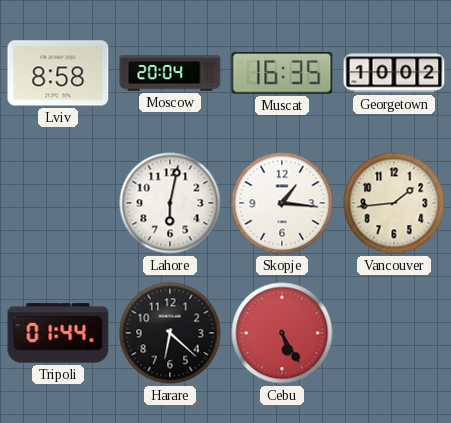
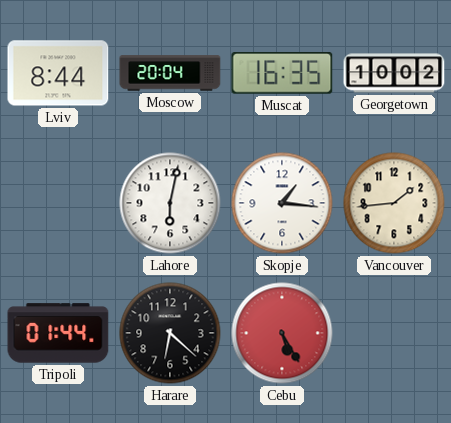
Lviv: 8:58 -> 8:44 (58, 73)
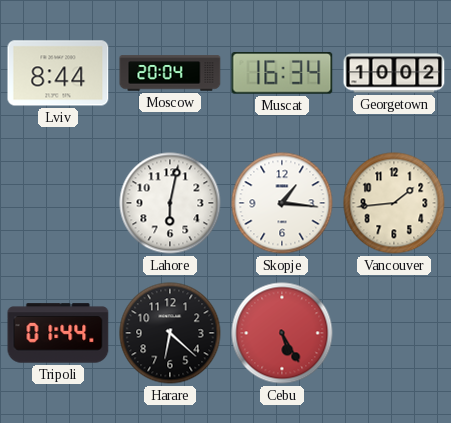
Muscat: 16:35 -> 16:34 (282, 73)
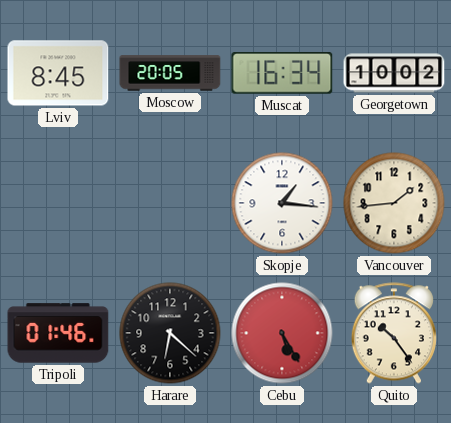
Lviv: 8:44 -> 8:45 (58, 73)
Moscow: 20:04 -> 20:05 (170, 73)
Lahore: 6:02 -> none (170, 203)
Tripoli: 01:44 -> 01:46 (58, 333)
Quito: none -> 10:24 (394, 333)
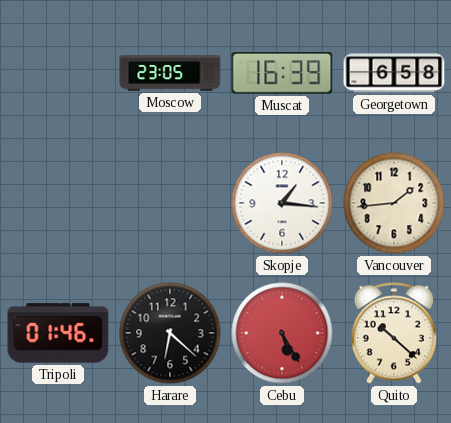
Lviv: 8:45 -> none (58, 73)
Moscow: 20:05 -> 23:05 (170, 73)
Muscat: 16:34 -> 16:39 (282, 73)
Georgetown: 10:02 -> 6:58 (394, 73)
Quito: 10:24 -> 10:22 (394, 333)
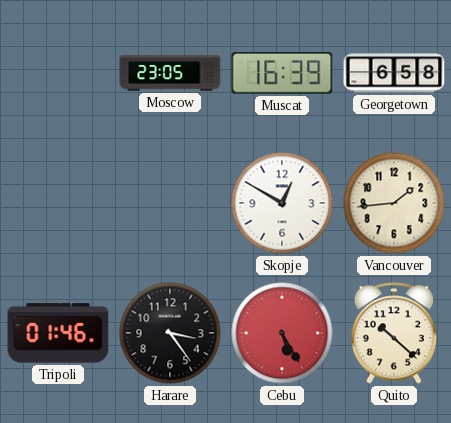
Skopje: 1:16 -> 12:50 (282, 203)
Harare: 6:22 -> 3:24 (170, 333)
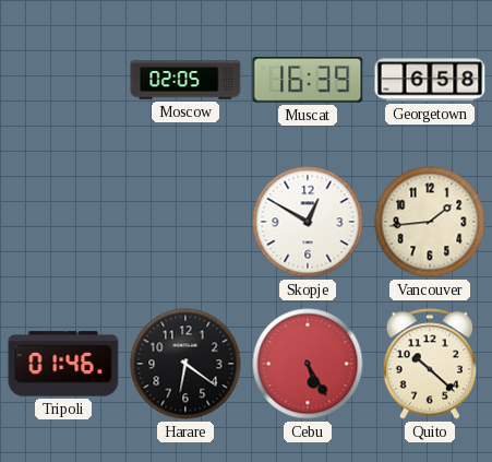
Moscow: 23:05 -> 02:05 (185, 80)
Harare: 3:24 -> 6:21 (185, 364)
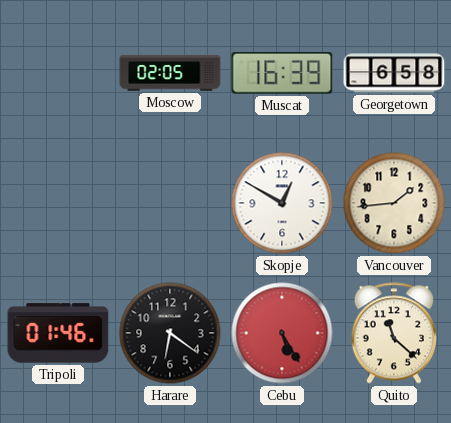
Quito: 10:22 -> 11:22 (394, 333)
